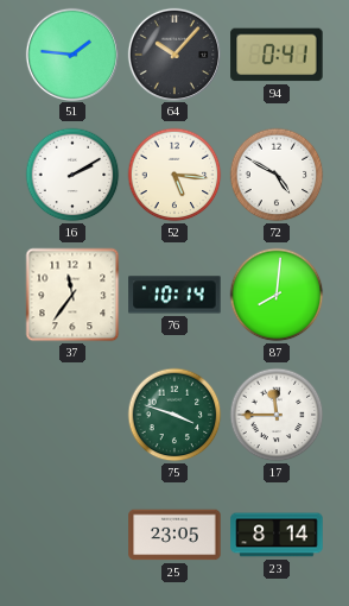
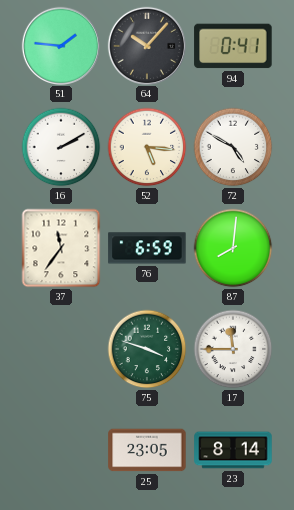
76: 10:14 -> 6:59 (147, 248)
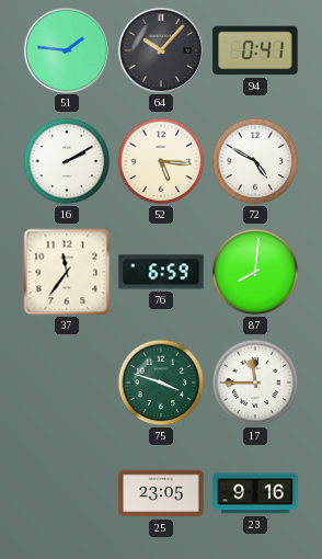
23: 8:14 -> 9:16 (255, 493)
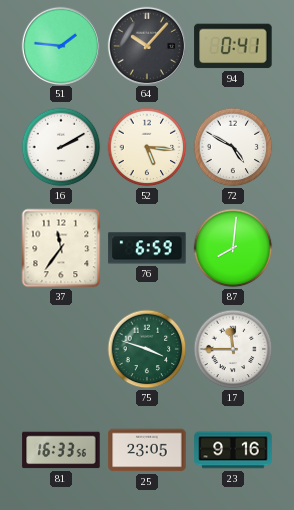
81: none -> 16:33 (61, 450)
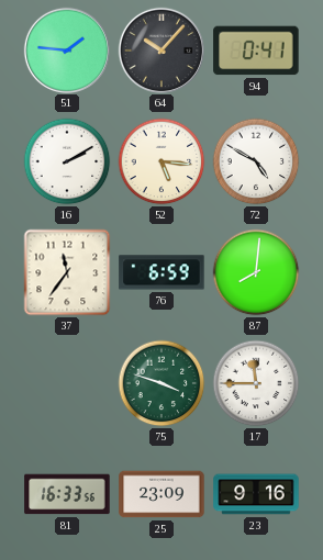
25: 23:05 -> 23:09 (161, 494)
